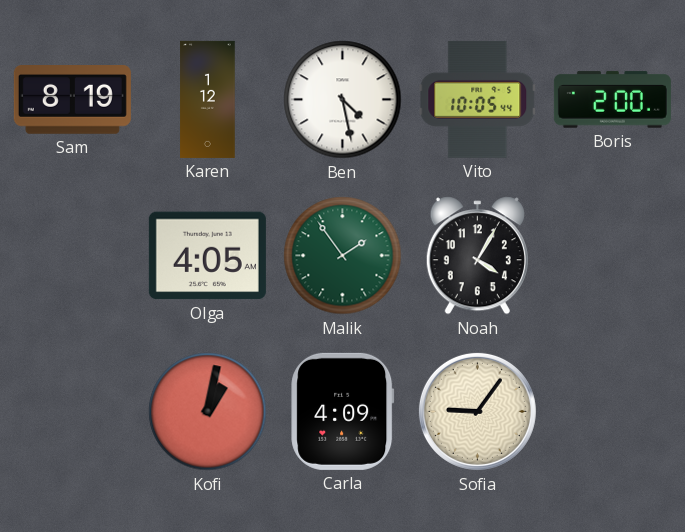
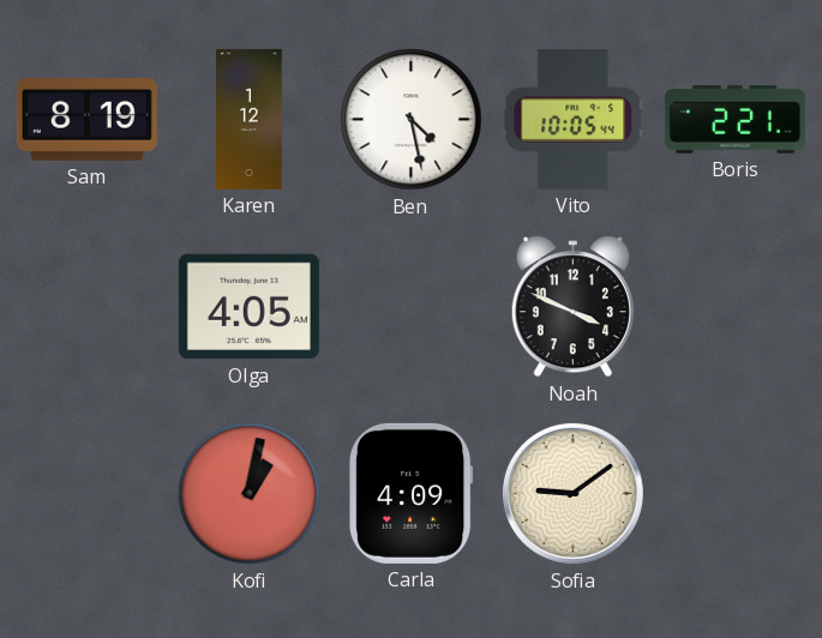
Boris: 2:00 -> 2:21 (734, 120)
Malik: 1:54 -> none (343, 256)
Noah: 4:05 -> 3:49 (572, 307)
Sofia: 9:06 -> 9:09 (572, 493)
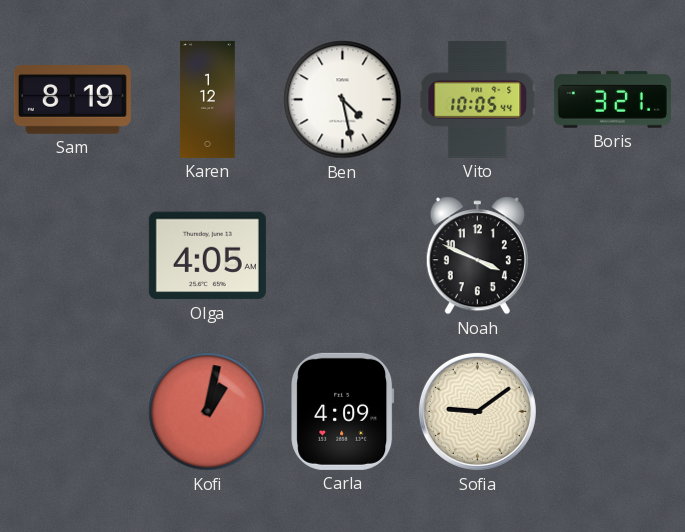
Boris: 2:21 -> 3:21 (612, 100)
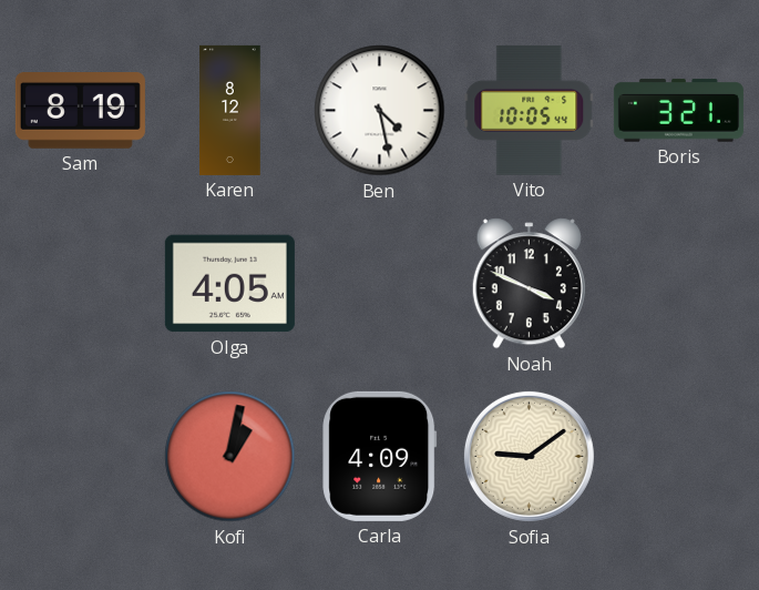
Karen: 1:12 -> 8:12 (230, 110)
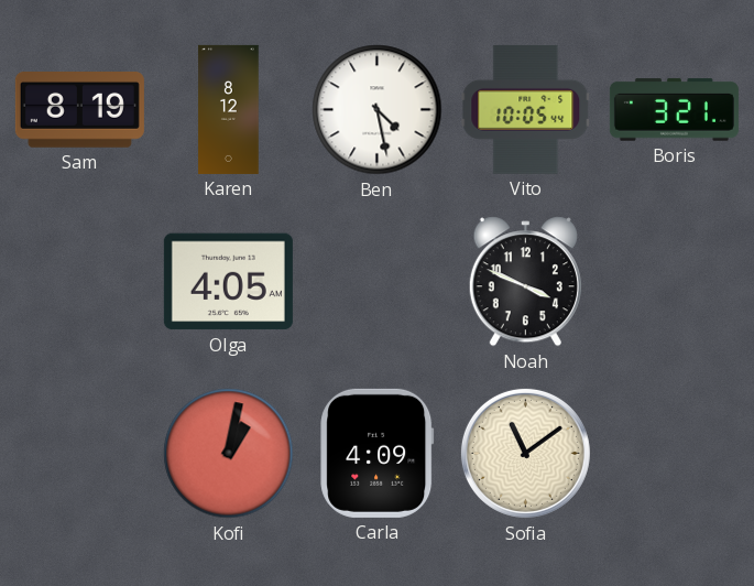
Sofia: 9:09 -> 11:09 (525, 453)
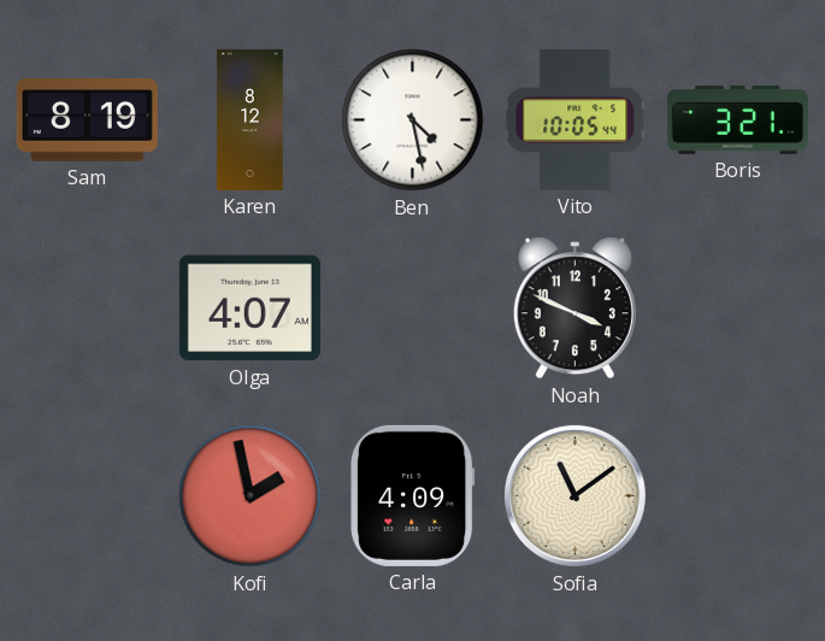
Olga: 4:05 -> 4:07 (249, 308)
Kofi: 1:02 -> 1:58 (251, 496)
